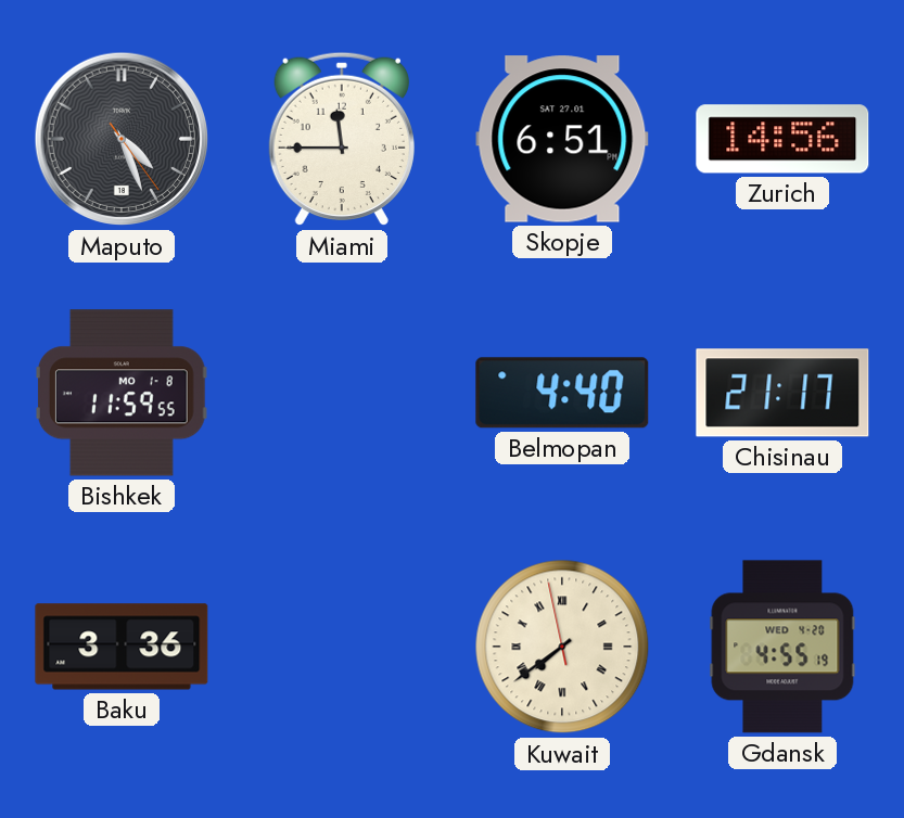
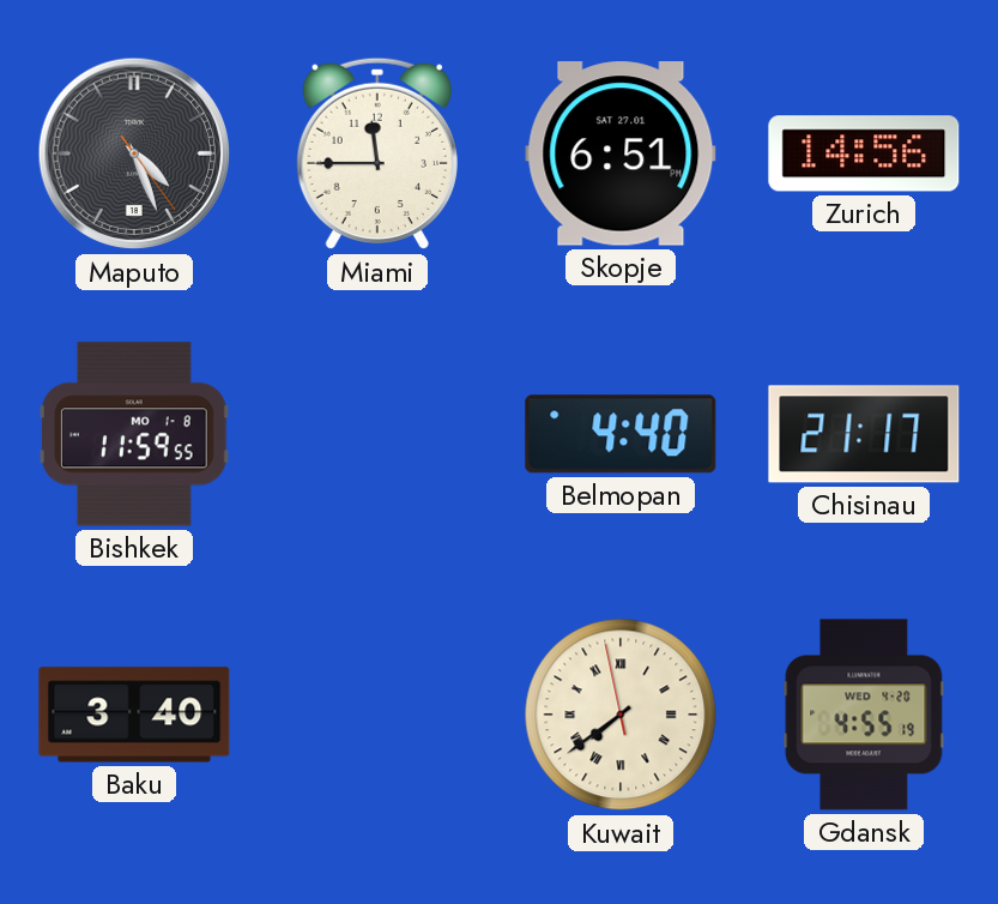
Baku: 3:36 -> 3:40 (134, 715)
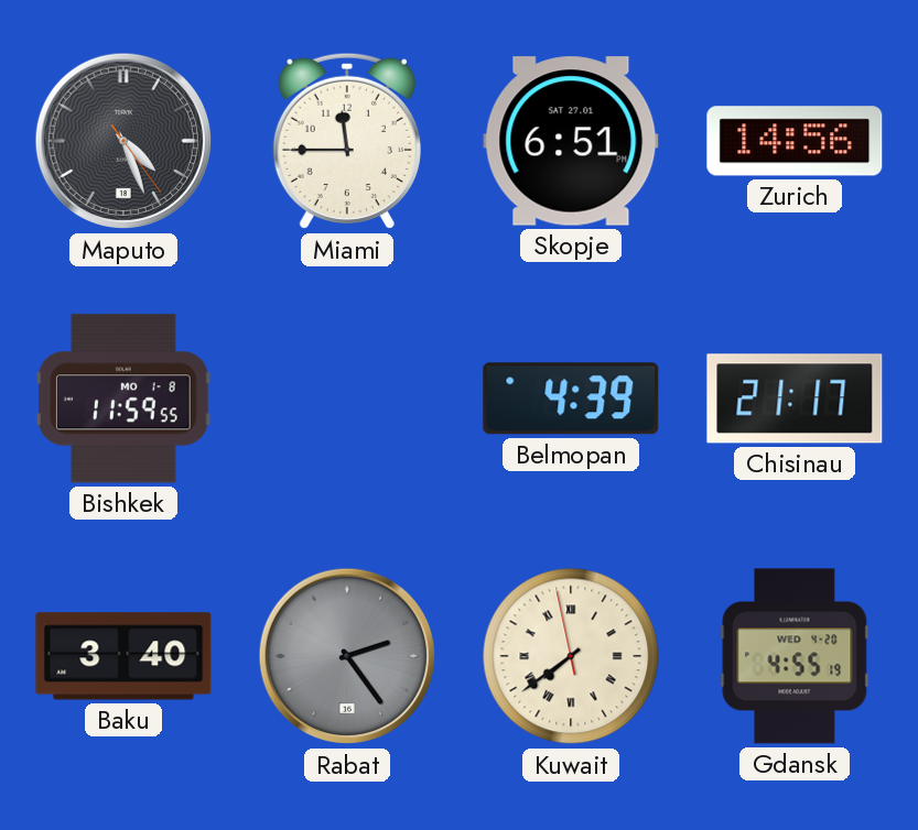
Belmopan: 4:40 -> 4:39 (571, 398)
Rabat: none -> 2:24 (347, 656)
